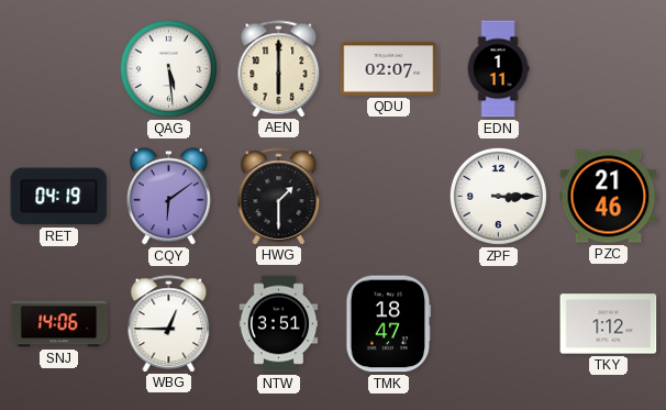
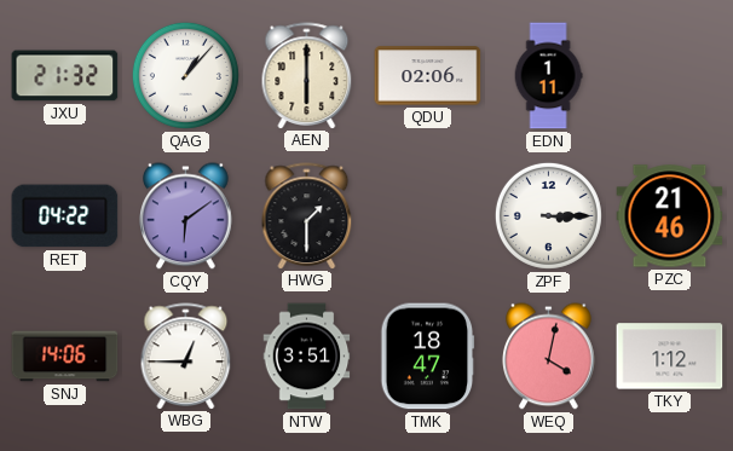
JXU: none -> 21:32 (65, 76)
QAG: 5:29 -> 1:07 (185, 75)
QDU: 02:07 -> 02:06 (428, 76)
RET: 04:19 -> 04:22 (65, 216)
WEQ: none -> 4:02 (549, 357)
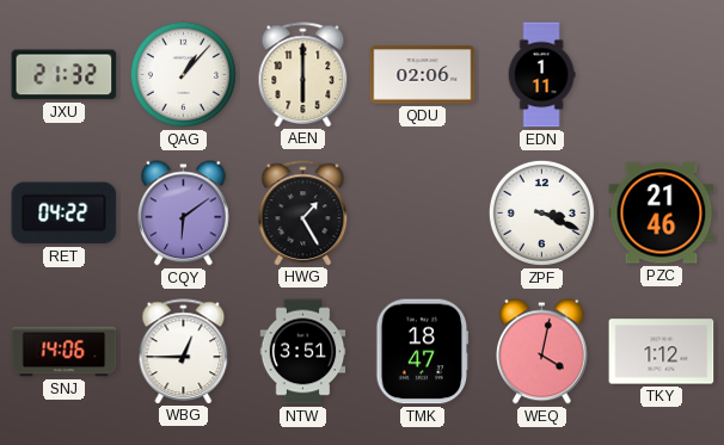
HWG: 1:30 -> 1:25 (303, 212)
ZPF: 3:15 -> 3:19 (541, 212)
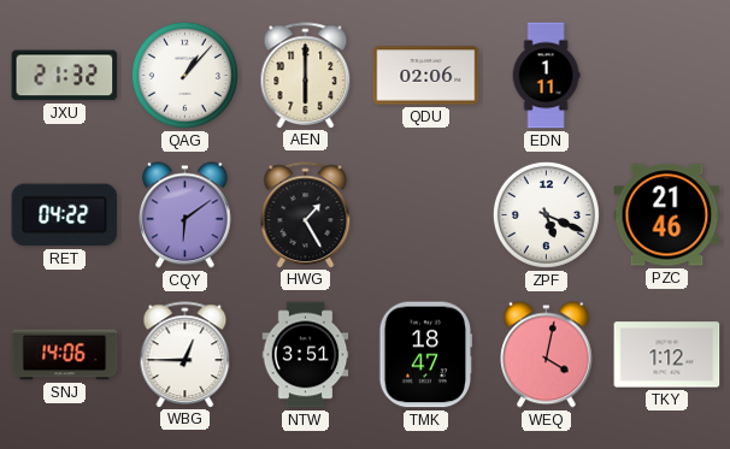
ZPF: 3:19 -> 5:19 (546, 214)
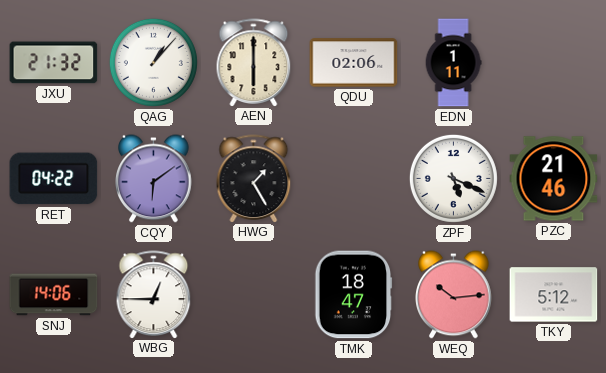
NTW: 3:51 -> none (306, 355)
WEQ: 4:02 -> 10:14 (454, 295)
TKY: 1:12 -> 5:12 (554, 295)
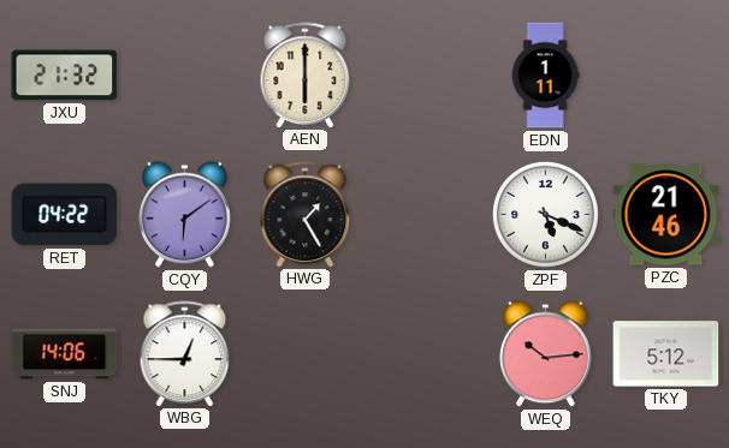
QAG: 1:07 -> none (153, 62)
QDU: 02:06 -> none (354, 63)
TMK: 18:47 -> none (354, 295)
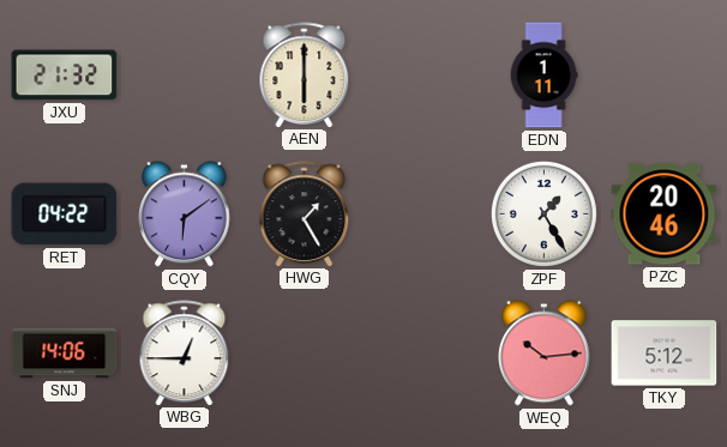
ZPF: 5:19 -> 1:25 (543, 213)
PZC: 21:46 -> 20:46 (665, 215)
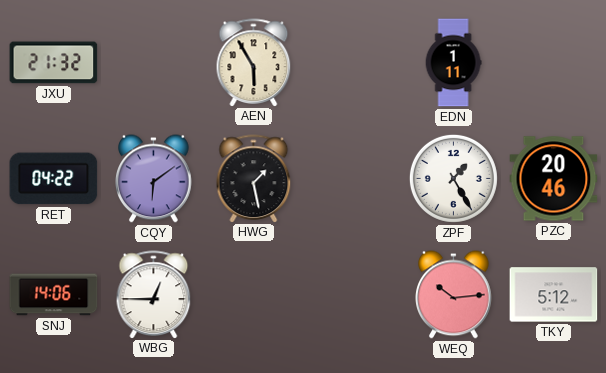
AEN: 6:00 -> 5:55 (254, 62)
HWG: 1:25 -> 1:28 (254, 178)
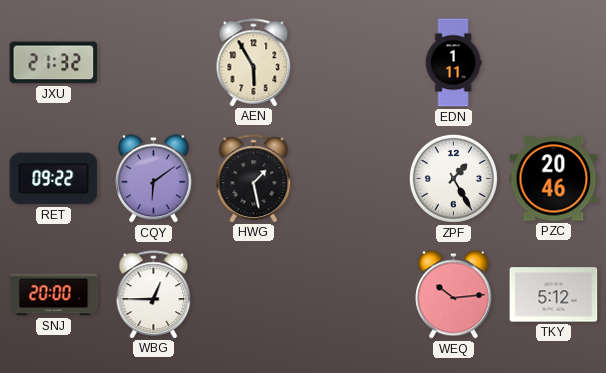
RET: 04:22 -> 09:22 (54, 179)
SNJ: 14:06 -> 20:00 (54, 295)
